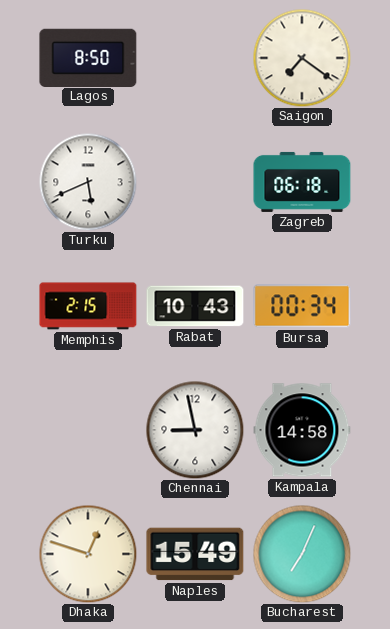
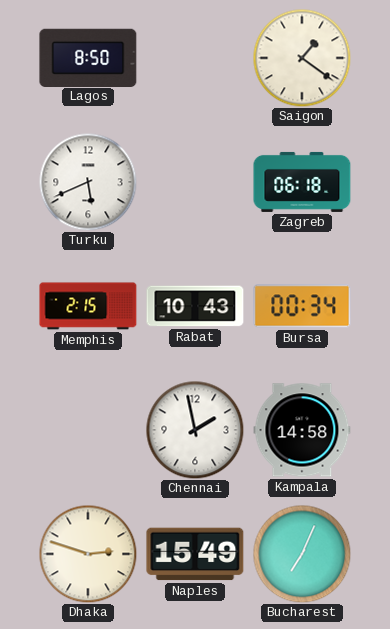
Saigon: 7:21 -> 1:21 (302, 58)
Chennai: 8:58 -> 1:58 (195, 430)
Dhaka: 12:48 -> 2:48 (88, 554)
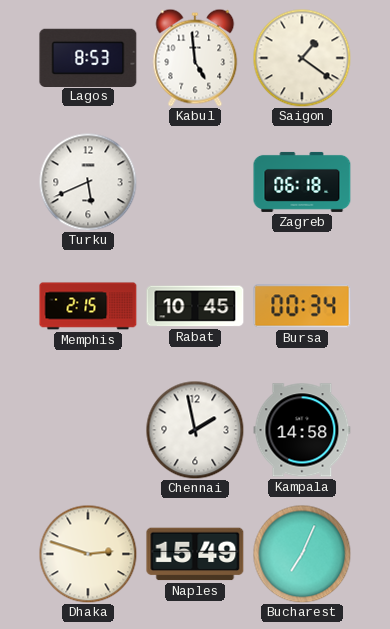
Lagos: 8:50 -> 8:53 (88, 57)
Kabul: none -> 4:59 (195, 58)
Rabat: 10:43 -> 10:45 (195, 306)
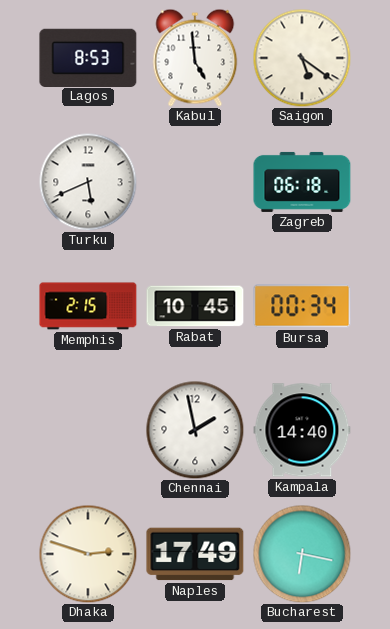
Saigon: 1:21 -> 5:21 (302, 58)
Kampala: 14:58 -> 14:40 (302, 430)
Naples: 15:49 -> 17:49 (195, 554)
Bucharest: 7:04 -> 6:17 (302, 554)
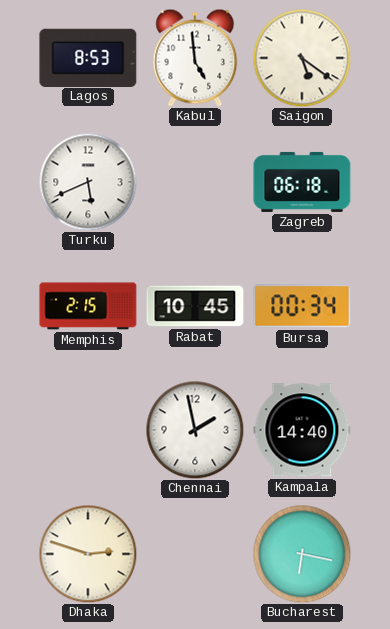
Naples: 17:49 -> none (195, 554)
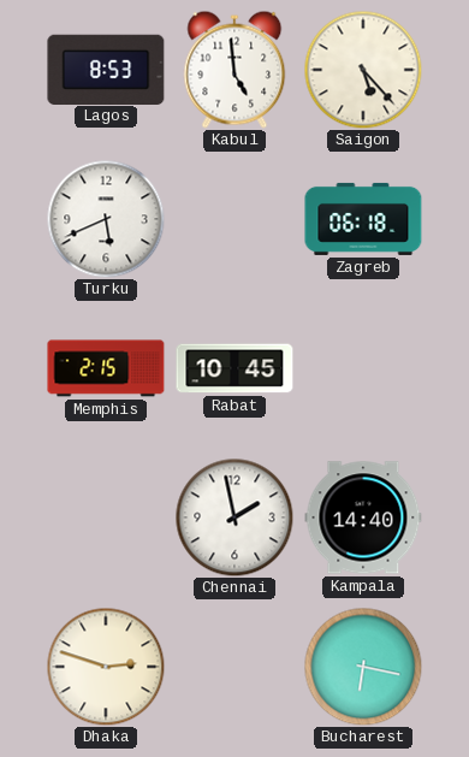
Saigon: 5:21 -> 5:23 (363, 70)
Bursa: 00:34 -> none (302, 306)
